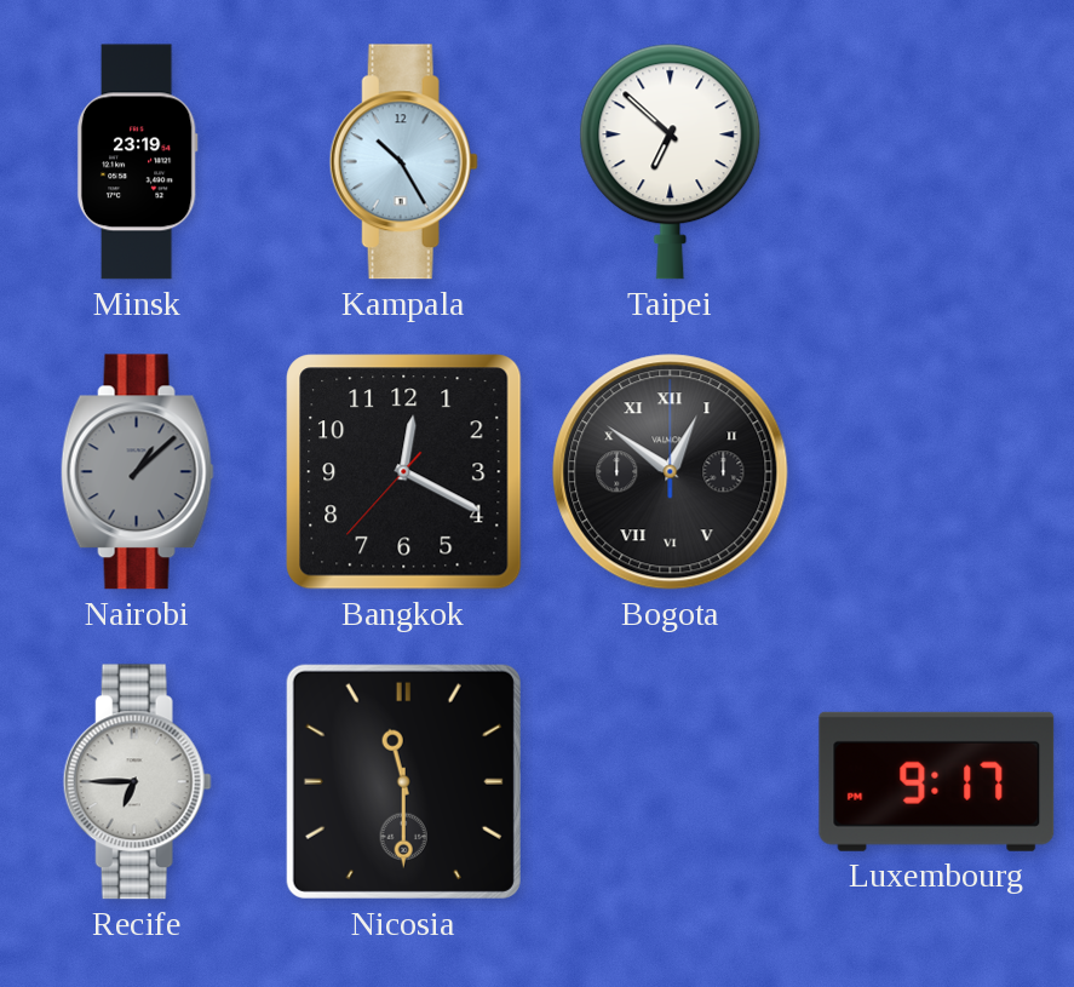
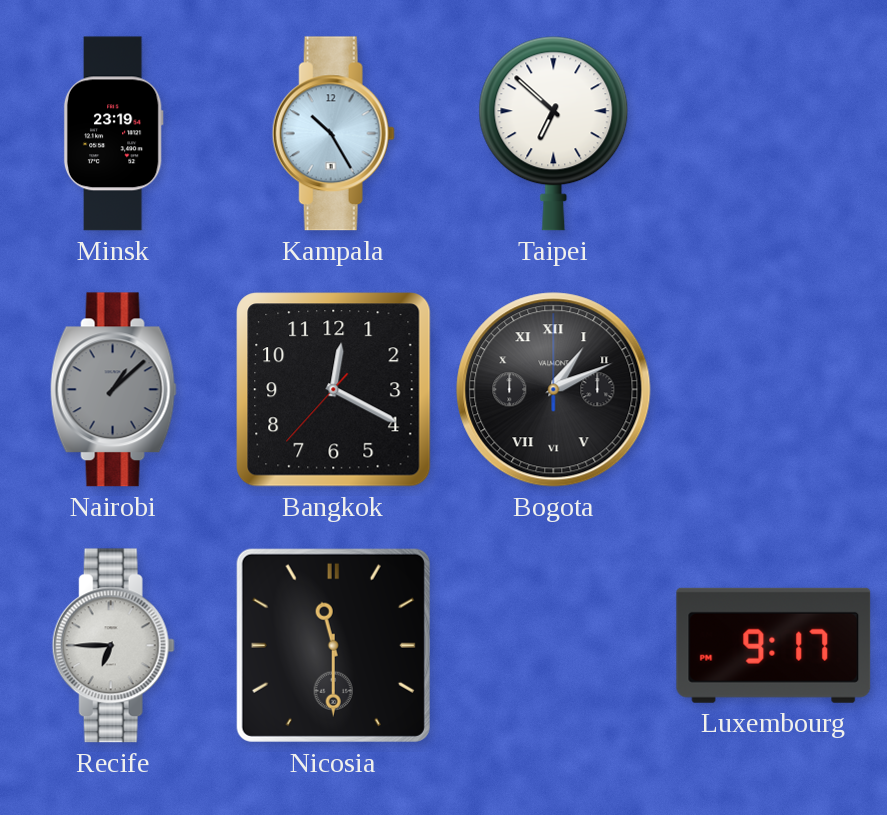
Bogota: 12:51 -> 1:11 (554, 390)
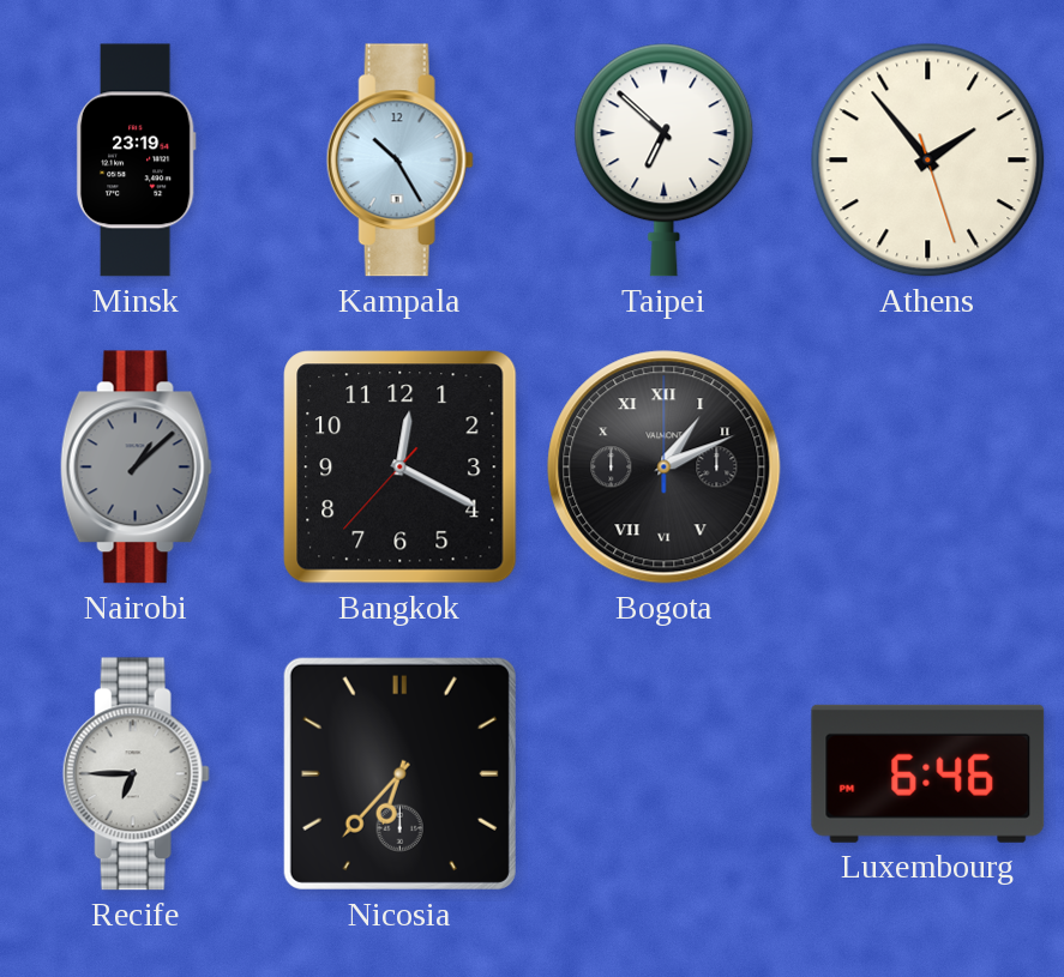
Athens: none -> 1:53 (928, 161)
Nicosia: 11:30 -> 6:37 (399, 773)
Luxembourg: 9:17 -> 6:46 (928, 773)
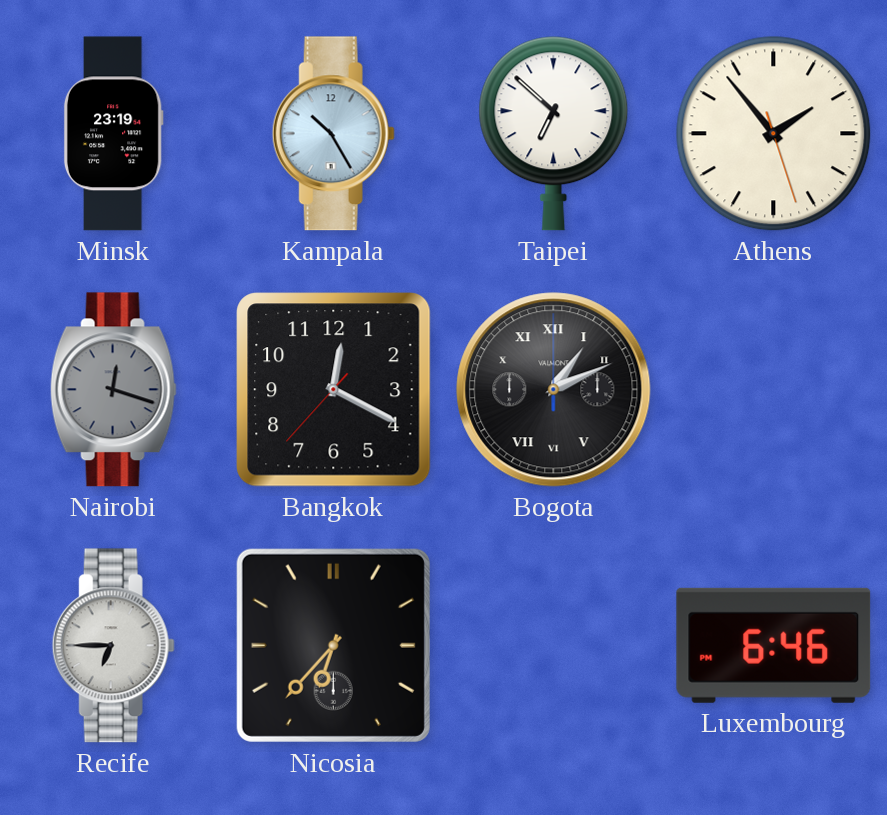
Nairobi: 1:08 -> 12:18 (113, 390)
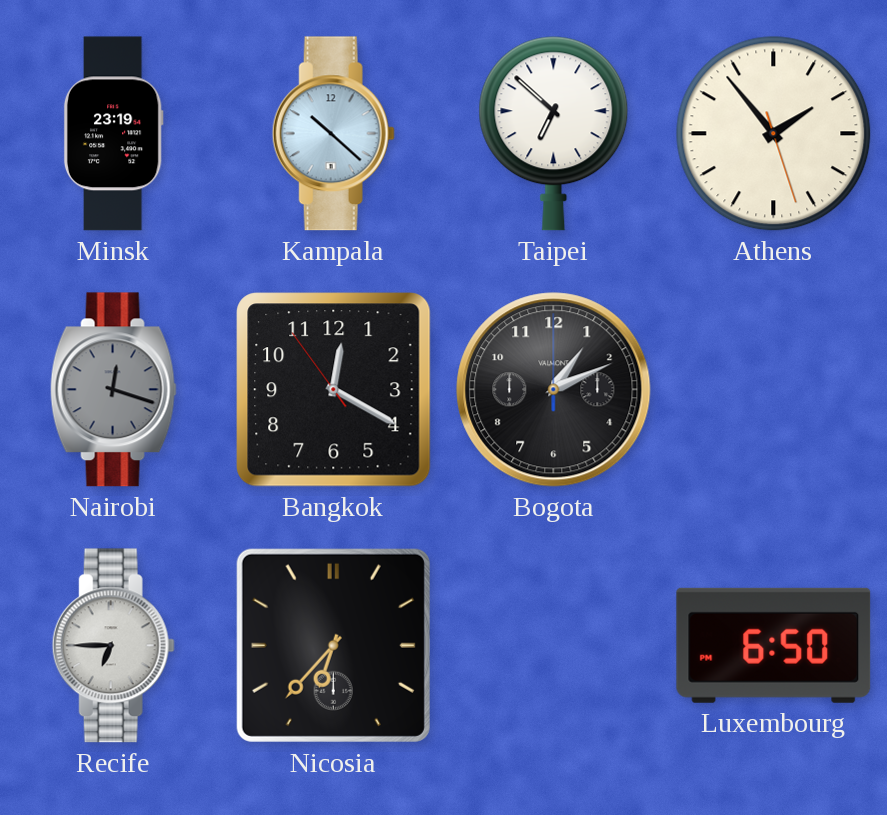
Kampala: 10:25 -> 10:22 (333, 134)
Bangkok: 12:19:37 -> 12:19:54 (334, 390)
Bogota numerals: Roman -> Arabic (554, 390)
Luxembourg: 6:46 -> 6:50 (774, 645)
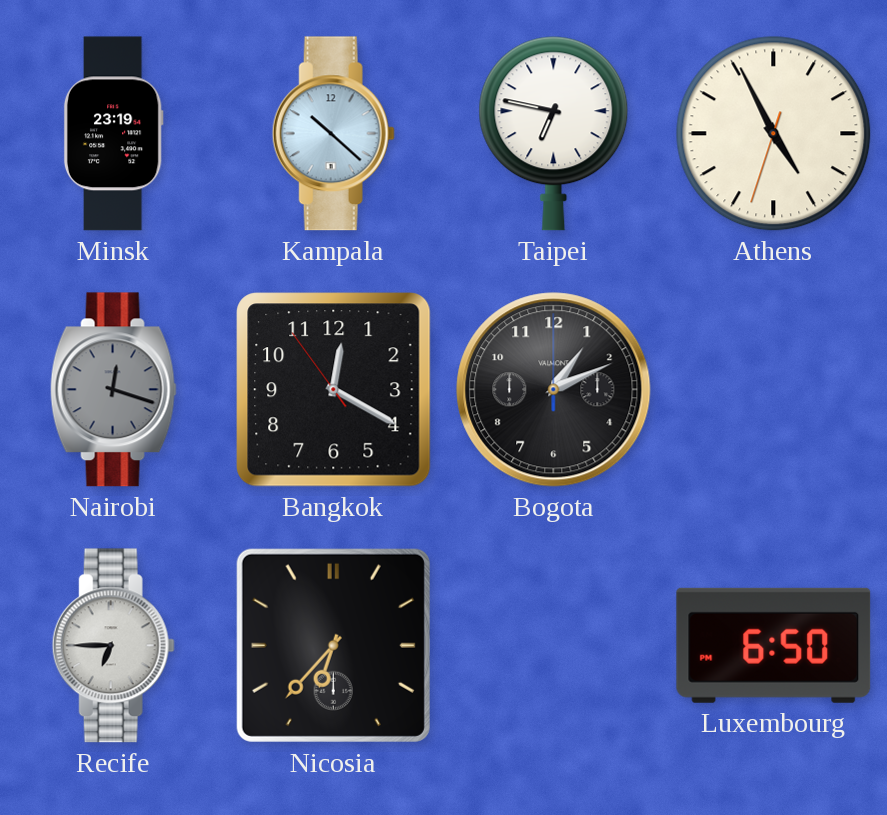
Taipei: 6:52 -> 6:47 (554, 134)
Athens: 1:53 -> 4:55 (774, 134)
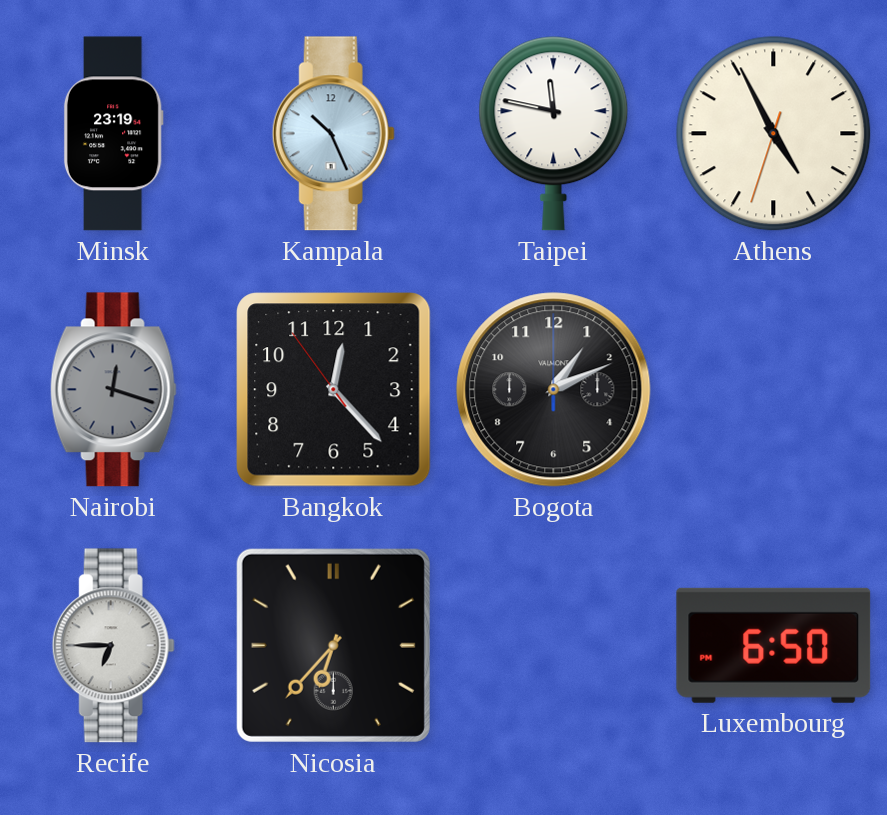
Kampala: 10:22 -> 10:26 (333, 134)
Taipei: 6:47 -> 11:47 (554, 134)
Bangkok: 12:19 -> 12:22 (334, 390)
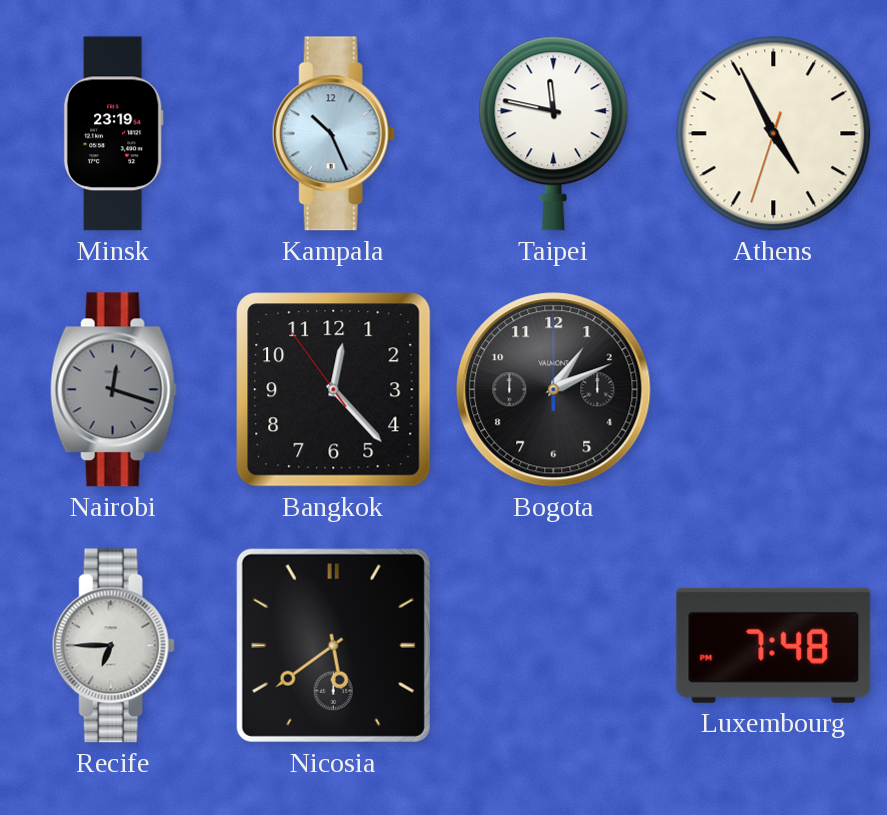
Nicosia: 6:37 -> 5:39 (333, 645)
Luxembourg: 6:50 -> 7:48 (774, 645)
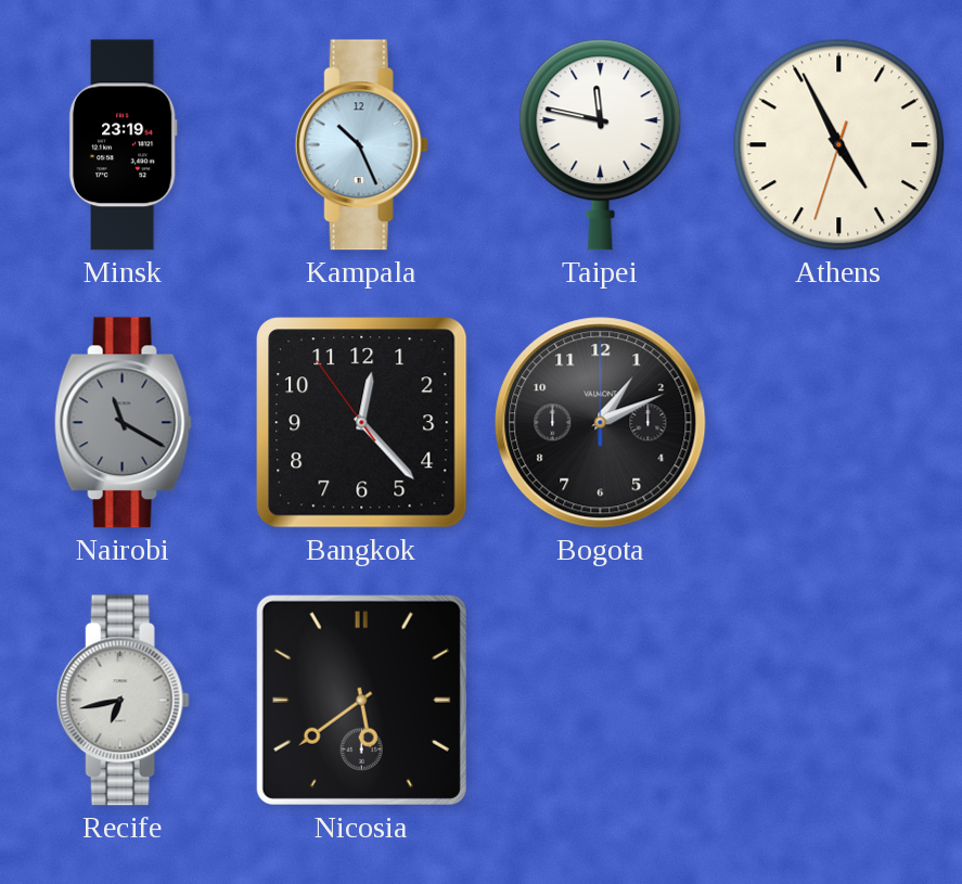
Nairobi: 12:18 -> 11:20 (123, 423)
Recife: 6:45 -> 6:43 (123, 701)
Luxembourg: 7:48 -> none (774, 645)
